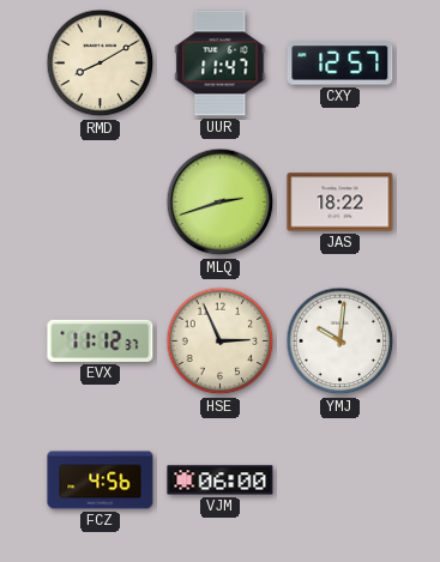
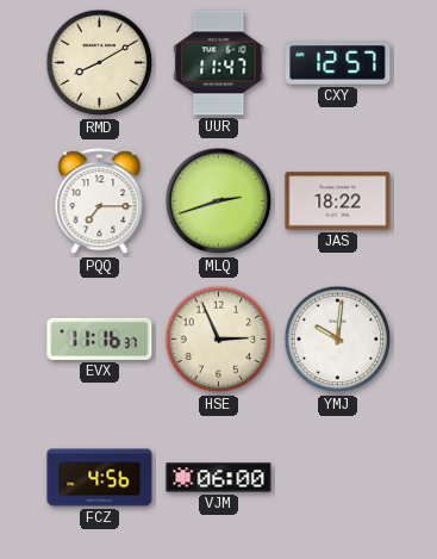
PQQ: none -> 7:15 (100, 201)
EVX: 11:12 -> 11:16 (100, 338)
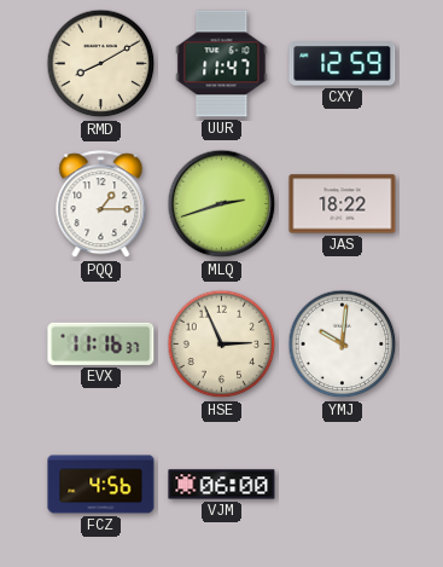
CXY: 12:57 -> 12:59 (343, 64)
PQQ: 7:15 -> 1:15 (101, 204)
